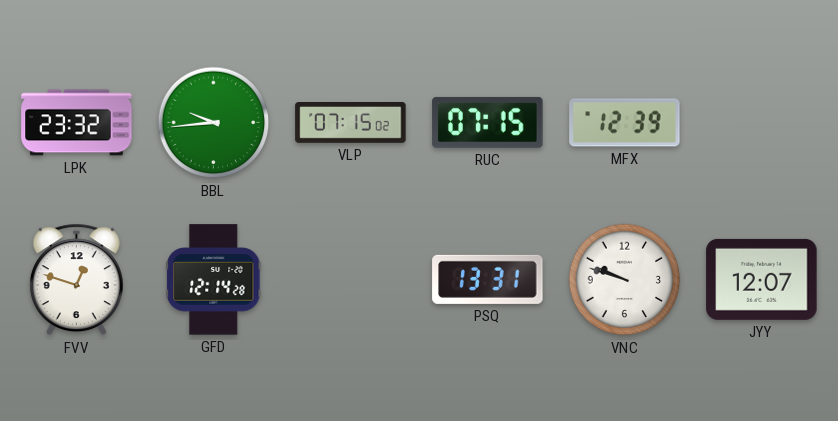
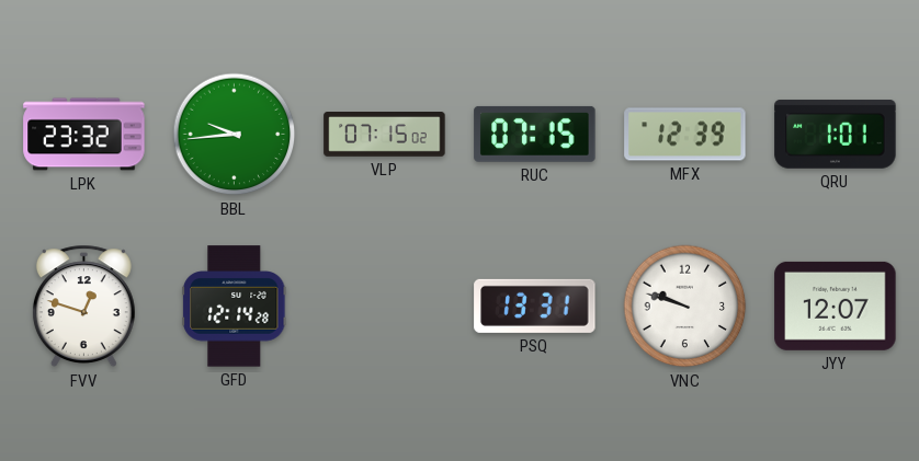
QRU: none -> 1:01 (836, 135)
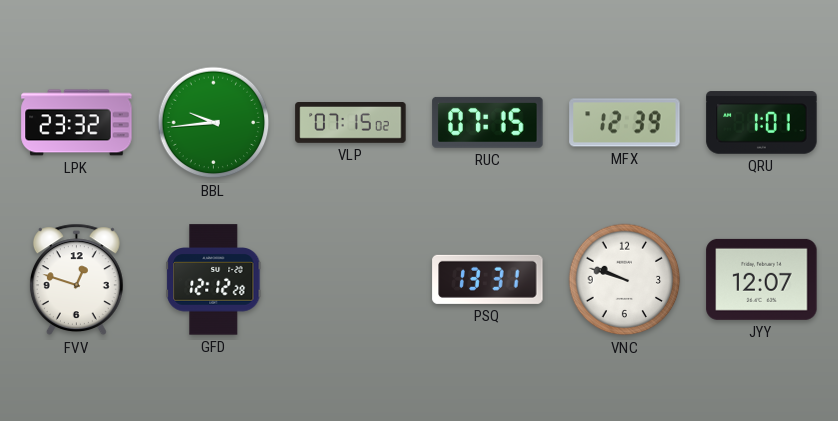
GFD: 12:14 -> 12:12 (214, 280)
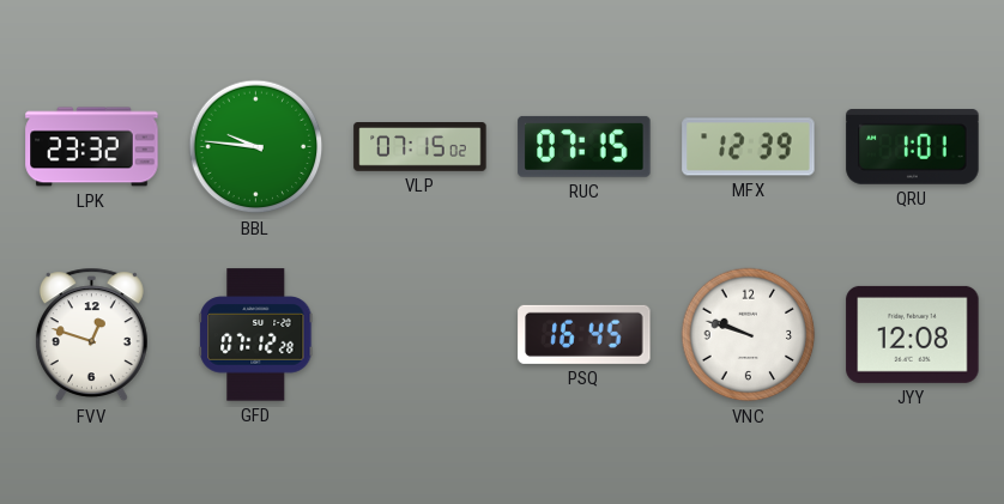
BBL: 9:44 -> 9:46 (256, 147)
GFD: 12:12 -> 07:12 (256, 335)
PSQ: 13:31 -> 16:45 (585, 334)
JYY: 12:07 -> 12:08 (913, 334)
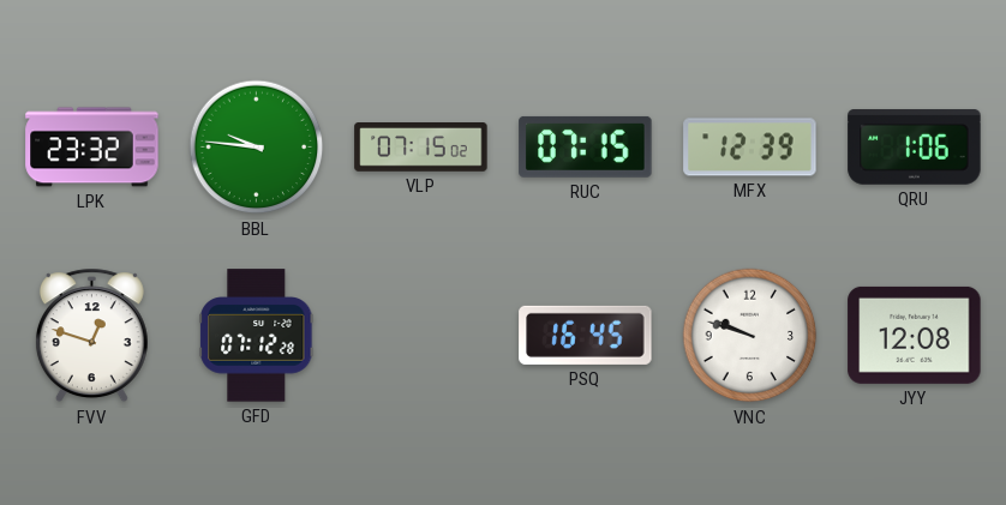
QRU: 1:01 -> 1:06 (915, 148)
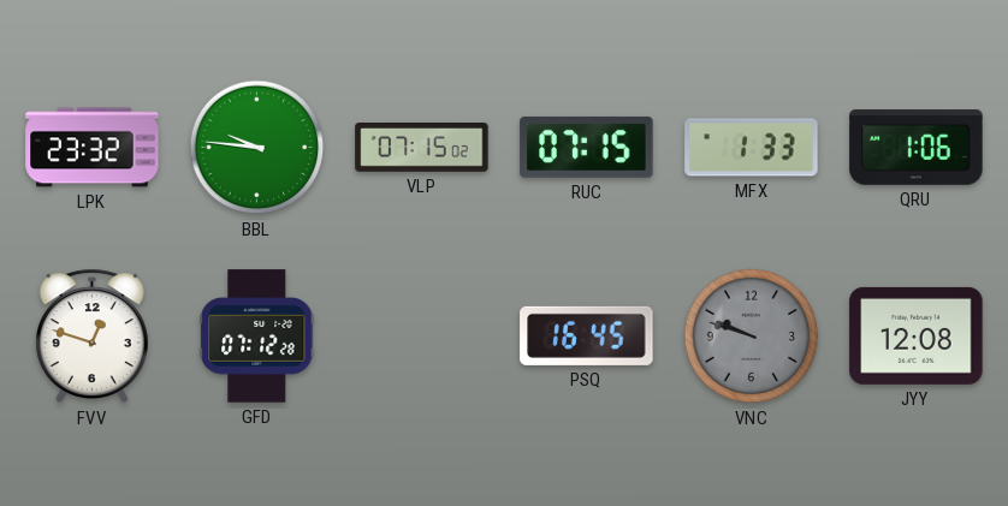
MFX: 12:39 -> 1:33 (752, 148)
VNC dial: white -> grey (752, 337)
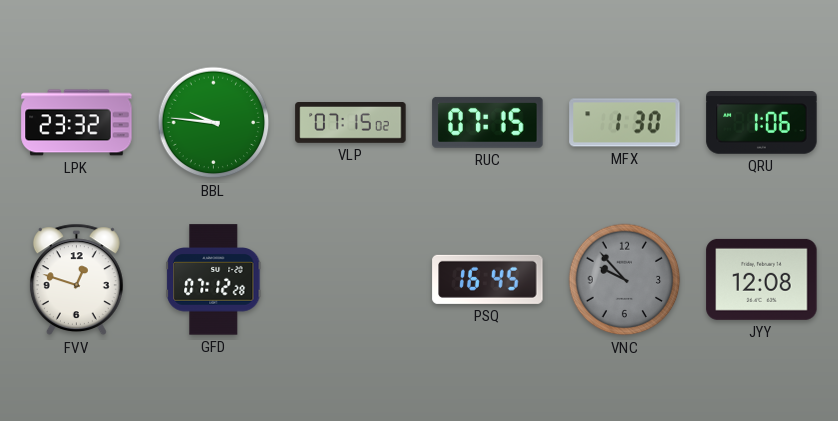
MFX: 1:33 -> 1:30 (625, 123)
VNC: 9:48 -> 9:53 (625, 280)
